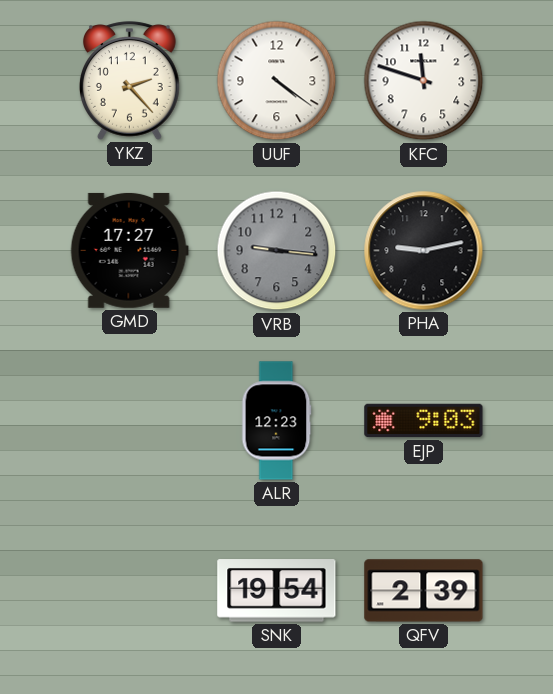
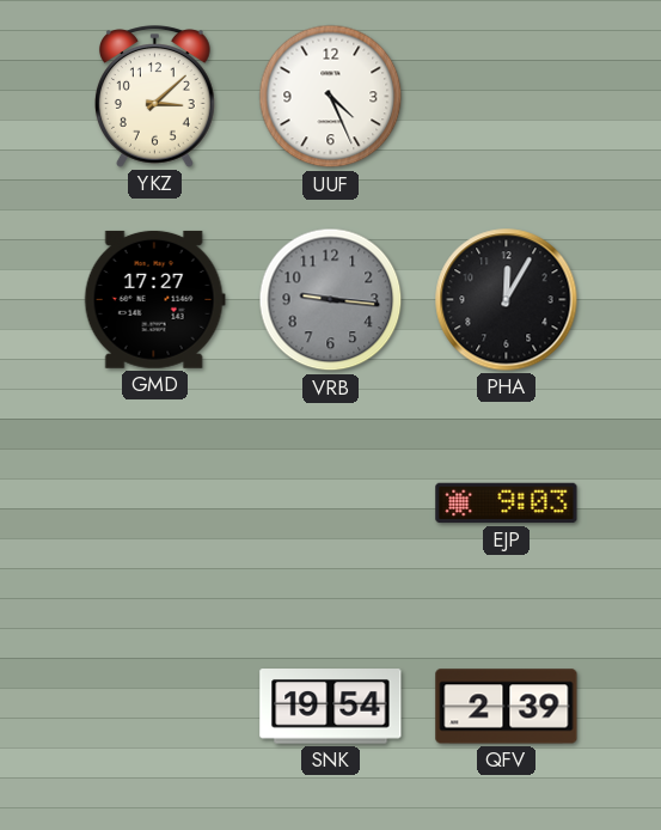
YKZ: 2:23 -> 3:08 (155, 97)
UUF: 4:21 -> 4:26 (331, 97)
KFC: 11:48 -> none (424, 81)
PHA: 9:13 -> 12:05 (507, 300)
ALR: 12:23 -> none (276, 421)
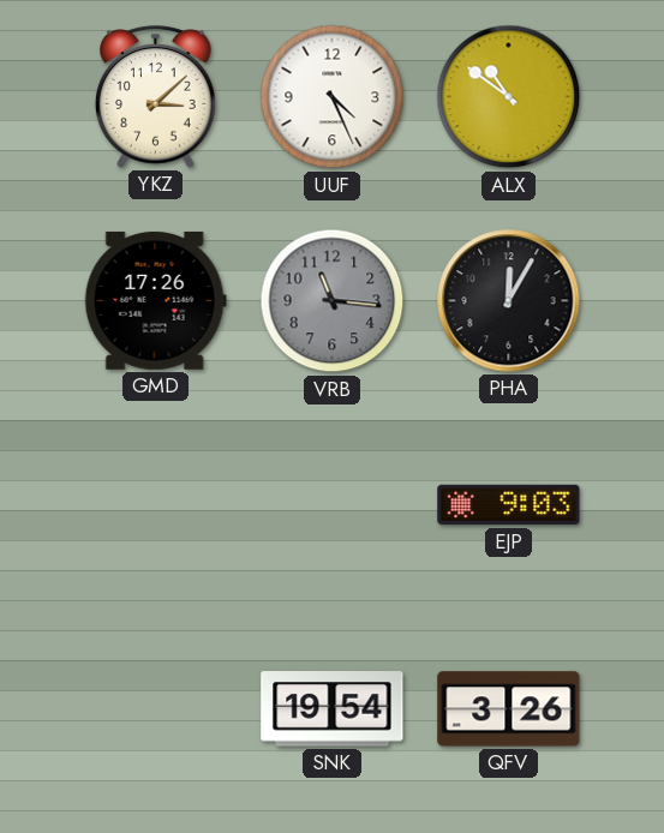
ALX: none -> 10:51 (509, 97)
GMD: 17:27 -> 17:26 (155, 300)
VRB: 9:16 -> 11:16 (333, 301)
QFV: 2:39 -> 3:26 (509, 709)
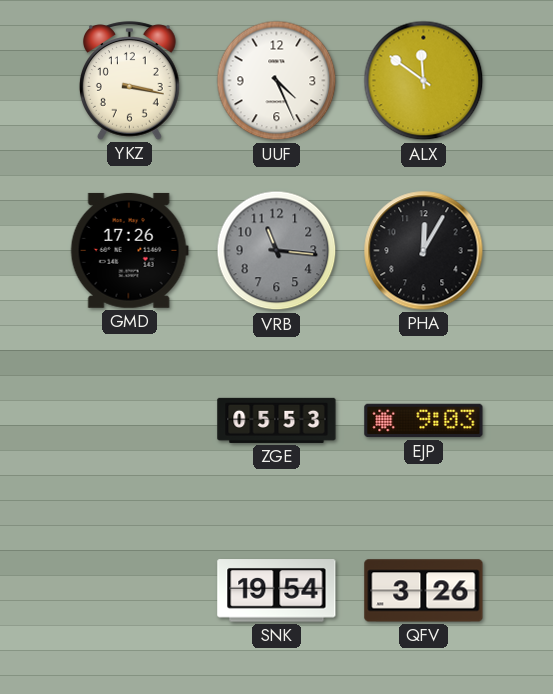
YKZ: 3:08 -> 3:17 (130, 81)
ALX: 10:51 -> 11:51 (424, 81)
ZGE: none -> 05:53 (277, 420)
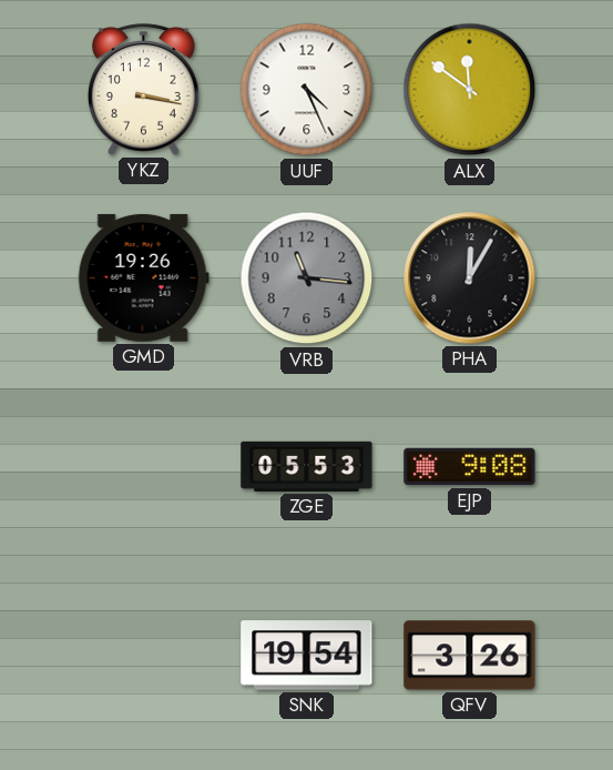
GMD: 17:26 -> 19:26 (143, 277)
EJP: 9:03 -> 9:08 (470, 467)
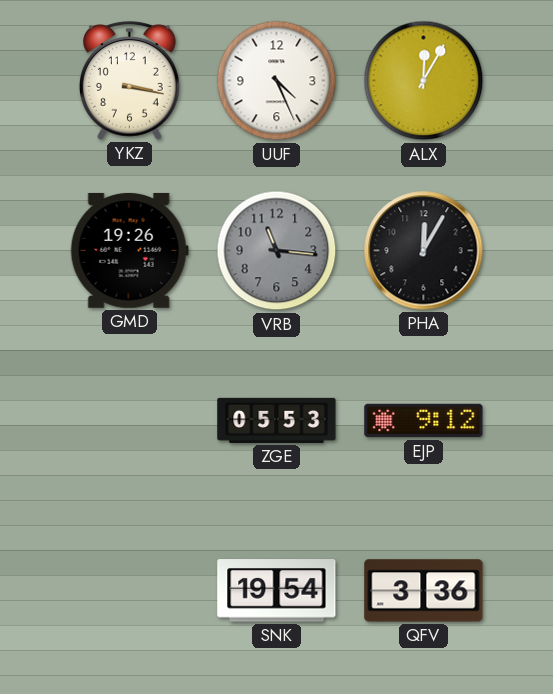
ALX: 11:51 -> 12:05 (424, 81)
EJP: 9:08 -> 9:12 (424, 421)
QFV: 3:26 -> 3:36 (424, 591)
